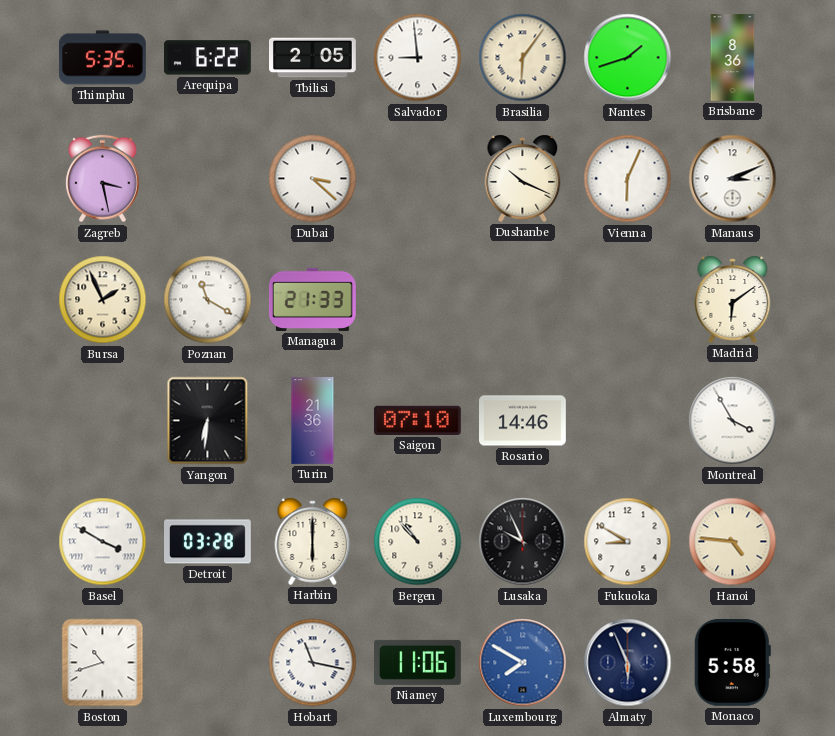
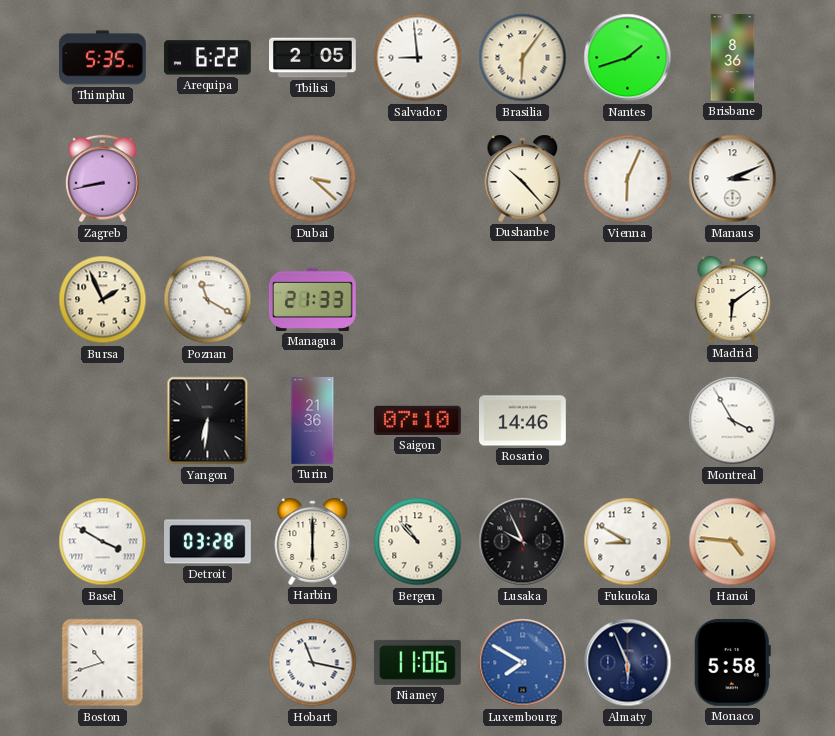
Zagreb: 3:28 -> 8:43 (103, 179)
Dushanbe: 10:19 -> 10:23 (523, 178)
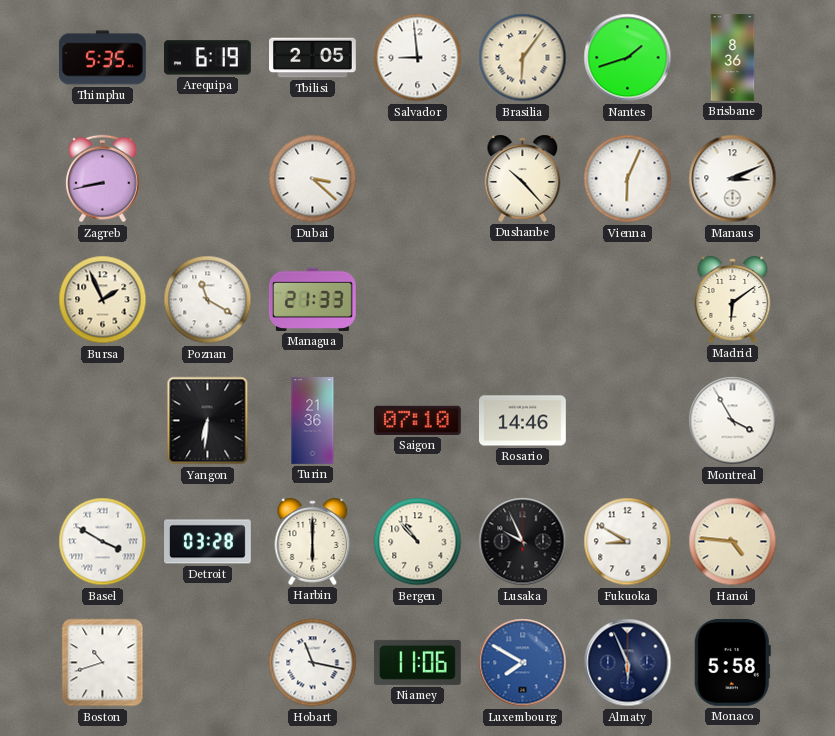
Arequipa: 6:22 -> 6:19 (207, 58)
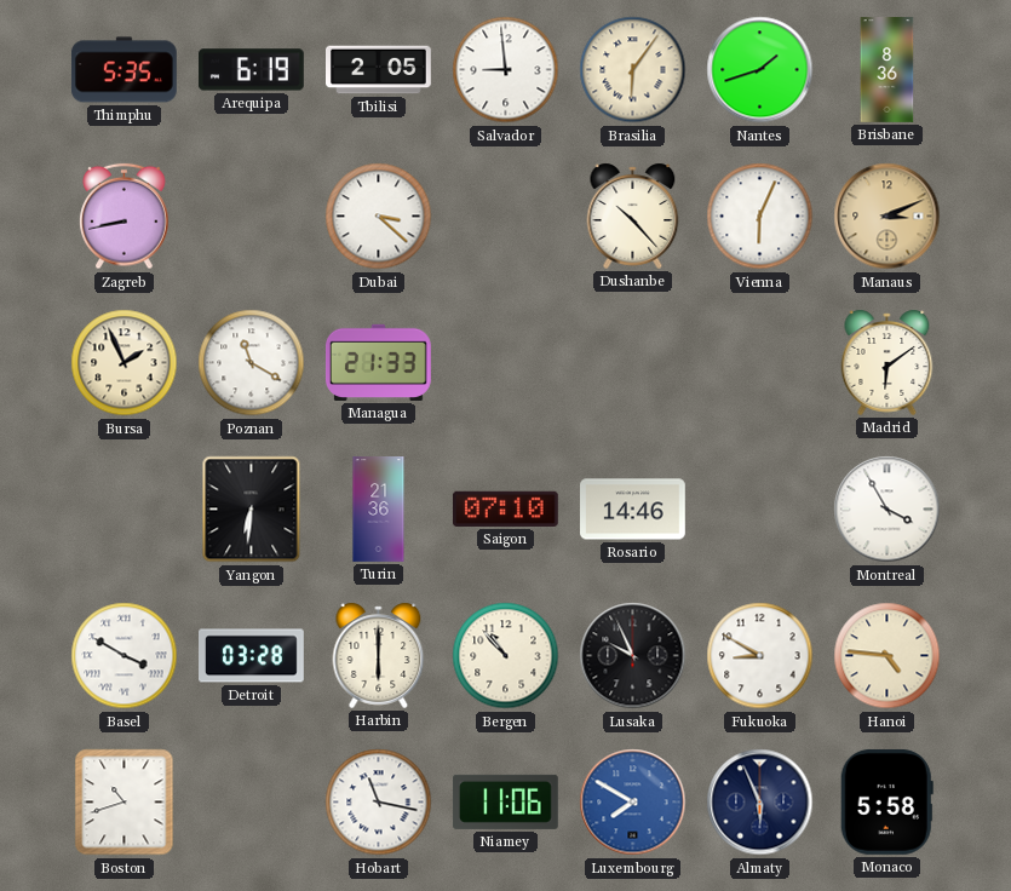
Manaus dial: white -> champagne (888, 217)
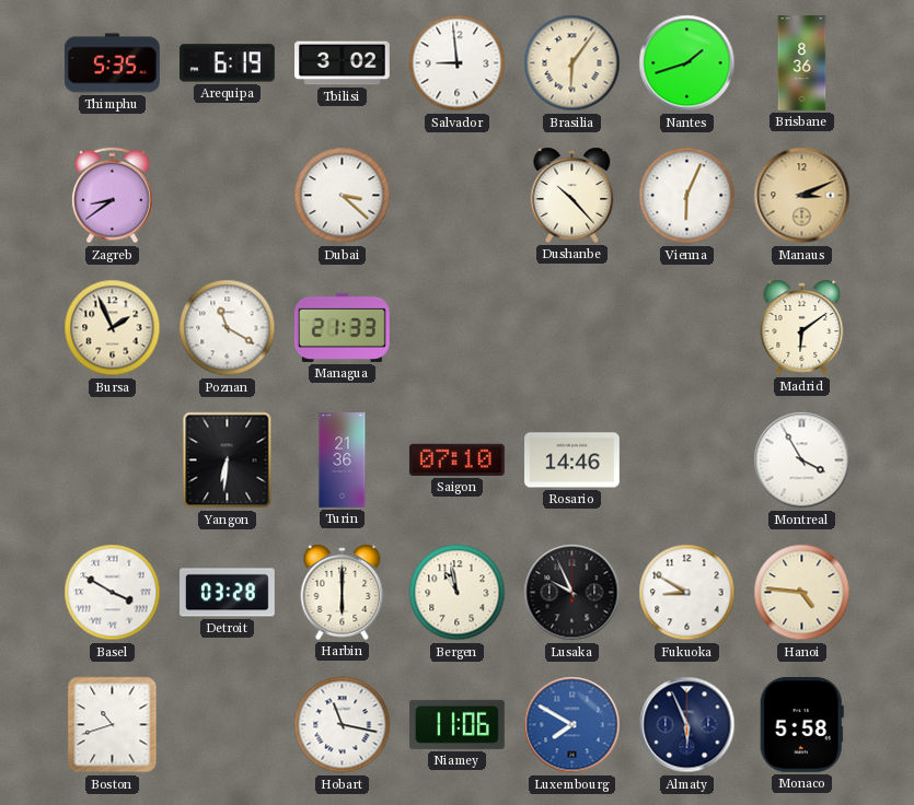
Tbilisi: 2:05 -> 3:02 (343, 63)
Zagreb: 8:43 -> 8:39 (113, 196)
Bergen: 10:53 -> 10:58 (458, 593)
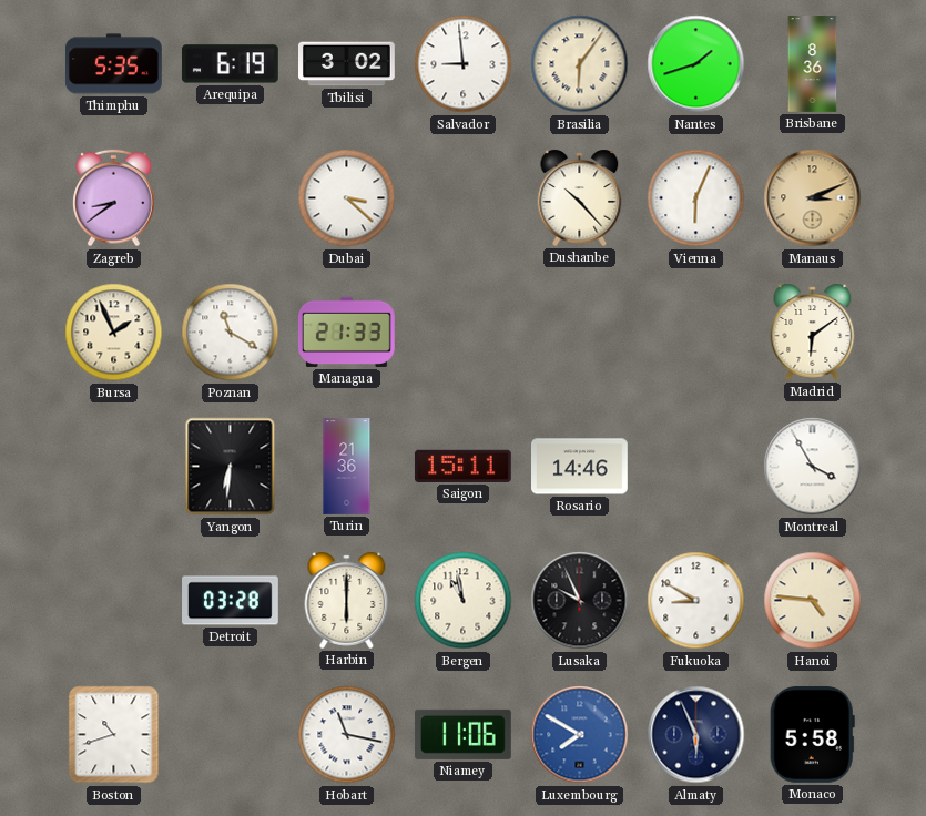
Saigon: 07:10 -> 15:11 (462, 466)
Basel: 3:50 -> none (113, 593)
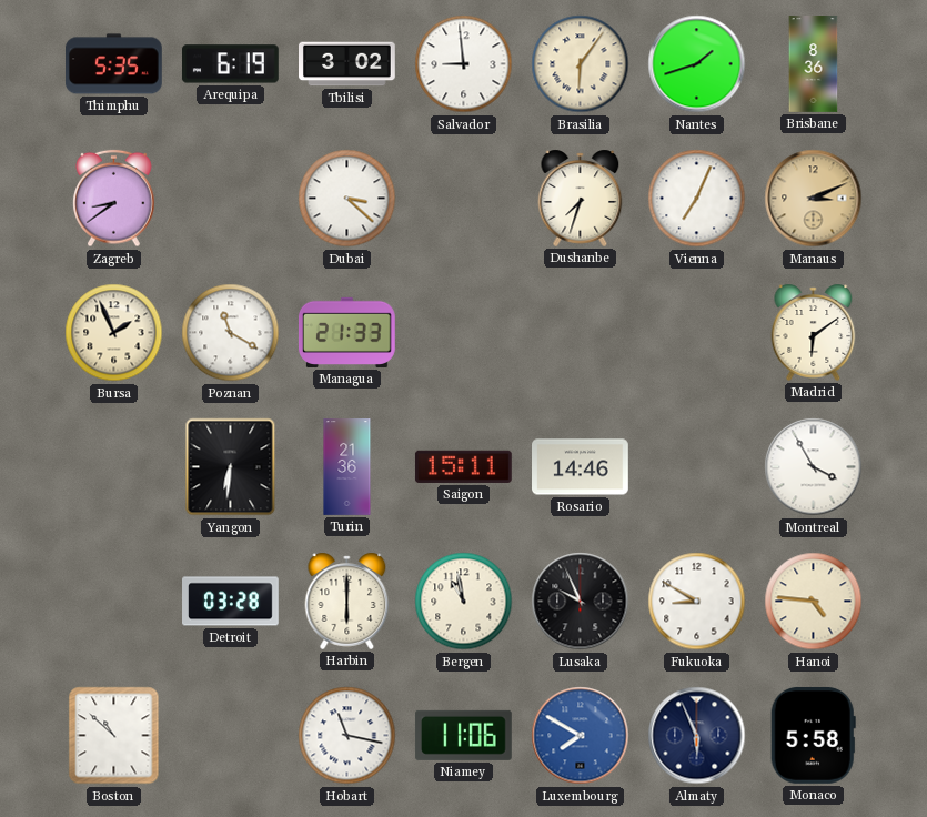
Dushanbe: 10:23 -> 7:33 (581, 198)
Vienna: 6:04 -> 7:04 (697, 199)
Boston: 10:42 -> 10:52 (114, 736)
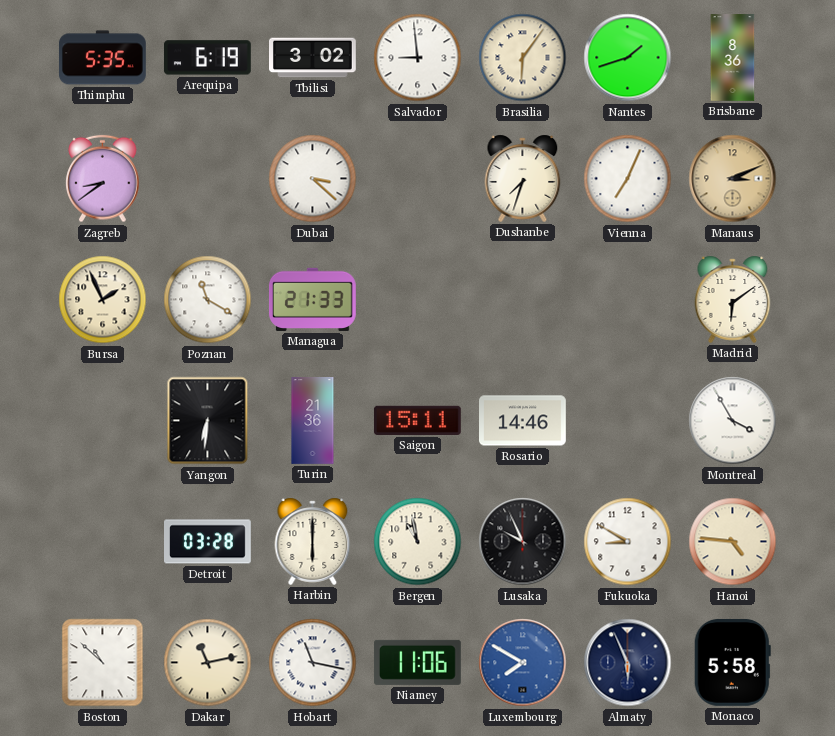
Dakar: none -> 11:13 (208, 663)
